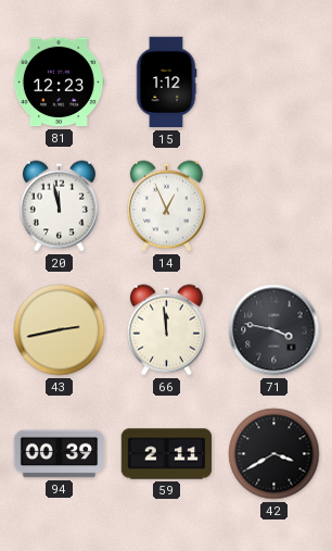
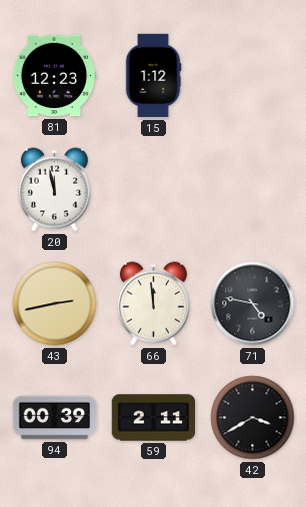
14: 12:56 -> none (166, 206)
71: 3:47 -> 4:47 (253, 304)
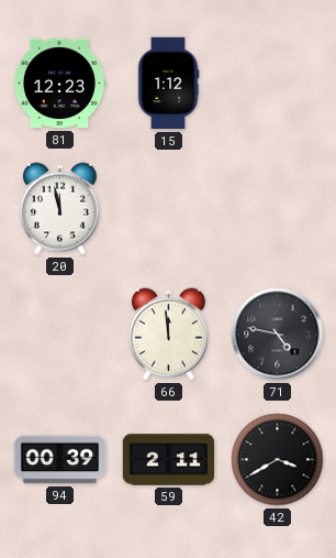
43: 2:43 -> none (55, 304)
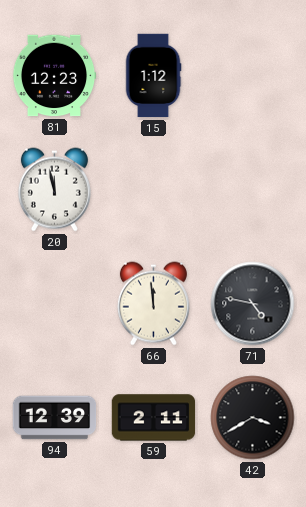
94: 00:39 -> 12:39 (55, 418)
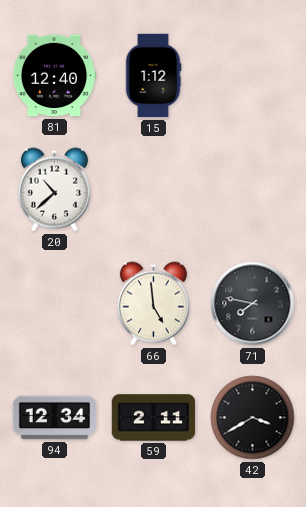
81: 12:23 -> 12:40 (54, 76)
20: 11:58 -> 10:38 (54, 190)
66: 11:59 -> 4:59 (153, 304)
71: 4:47 -> 7:47 (253, 304)
94: 12:39 -> 12:34 (55, 418)
